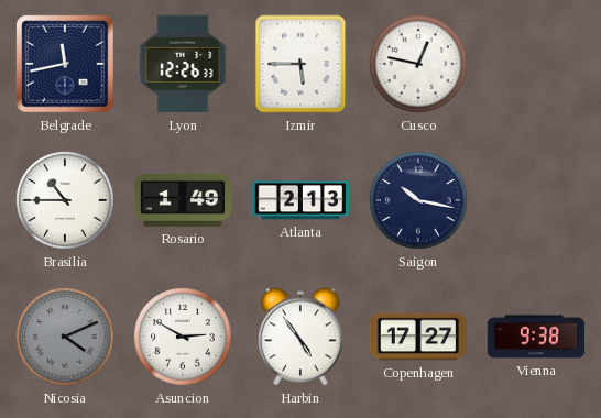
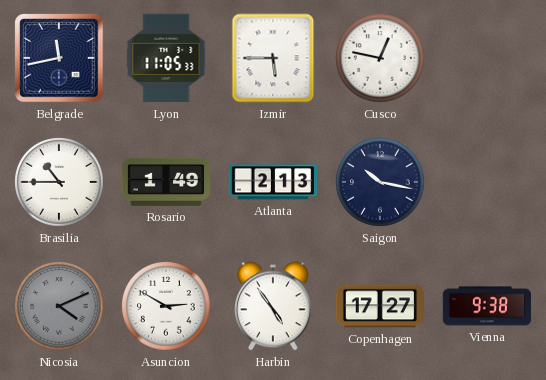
Lyon: 12:26 -> 11:05 (166, 58)
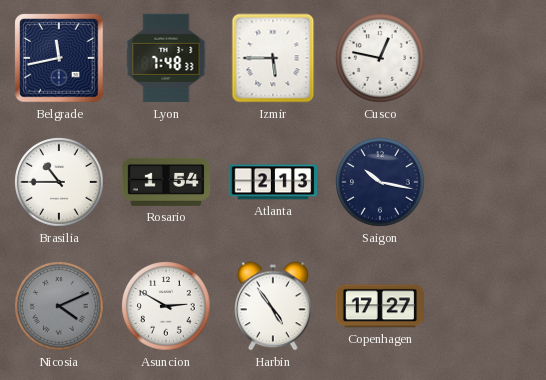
Lyon: 11:05 -> 7:48 (166, 58)
Rosario: 1:49 -> 1:54 (166, 182)
Vienna: 9:38 -> none (487, 306)
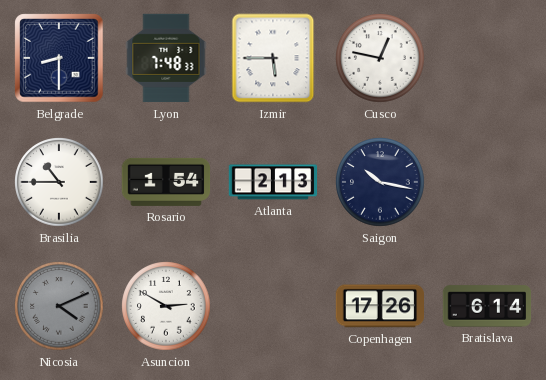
Belgrade: 11:43 -> 8:30 (59, 58)
Harbin: 4:54 -> none (273, 306)
Copenhagen: 17:27 -> 17:26 (379, 306)
Bratislava: none -> 6:14 (487, 306)
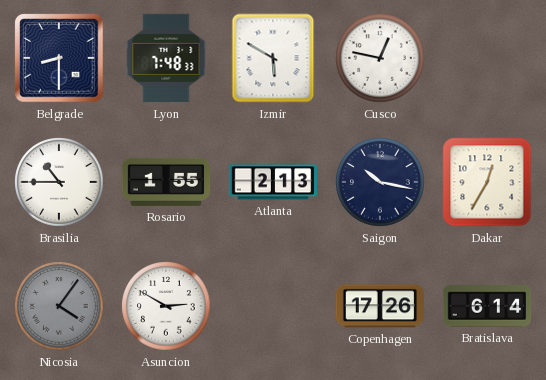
Izmir: 5:45 -> 5:50 (273, 58)
Rosario: 1:54 -> 1:55 (166, 182)
Dakar: none -> 12:35 (487, 182)
Nicosia: 4:11 -> 4:06 (59, 306)
